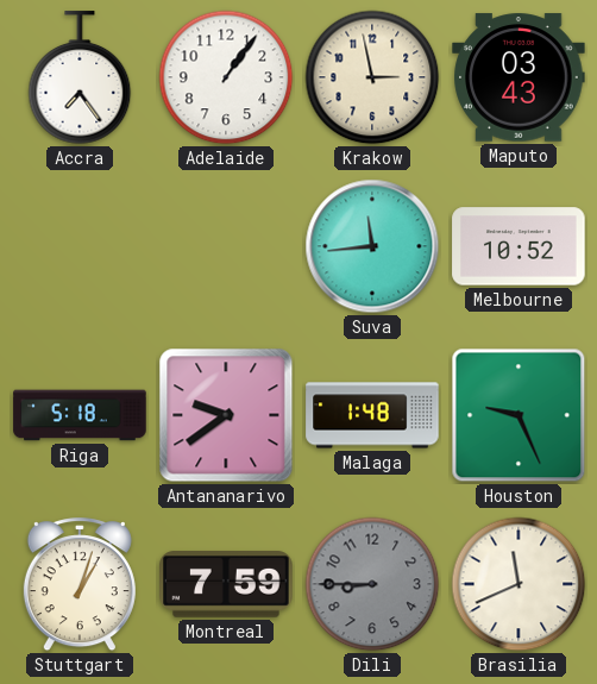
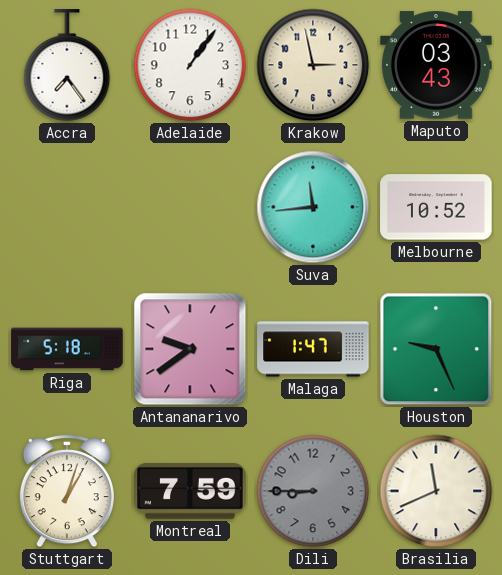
Malaga: 1:48 -> 1:47 (313, 349)
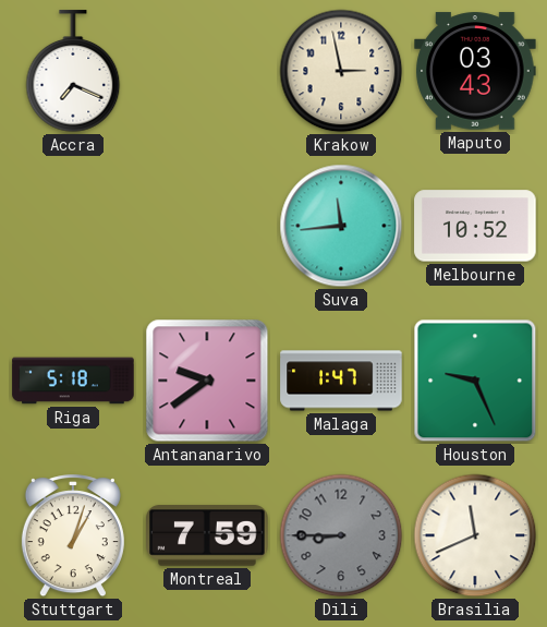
Accra: 7:24 -> 7:19 (73, 72)
Adelaide: 1:06 -> none (190, 65)
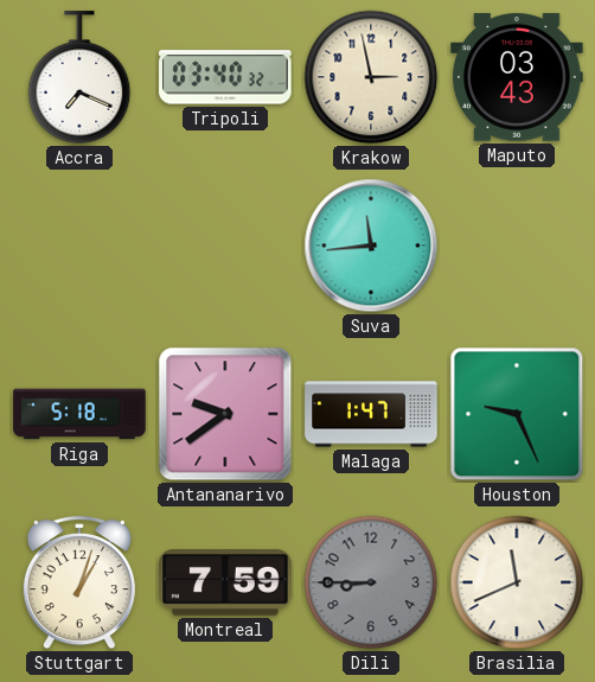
Tripoli: none -> 03:40 (225, 77)
Melbourne: 10:52 -> none (475, 226)
